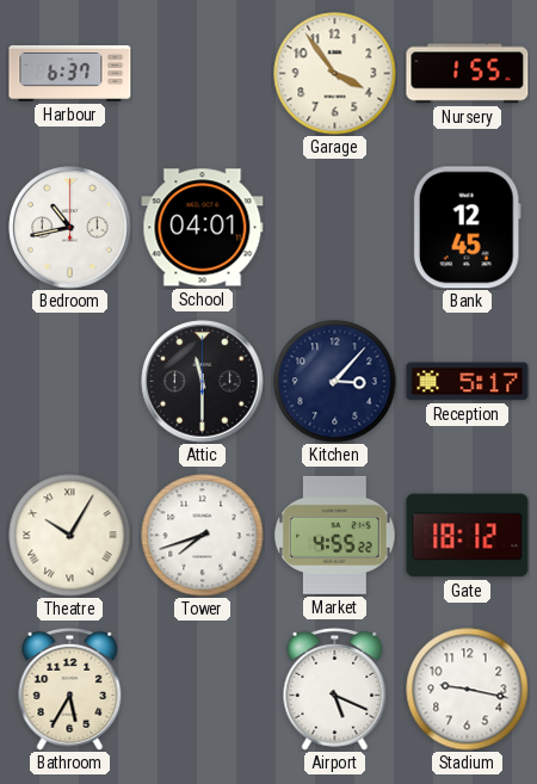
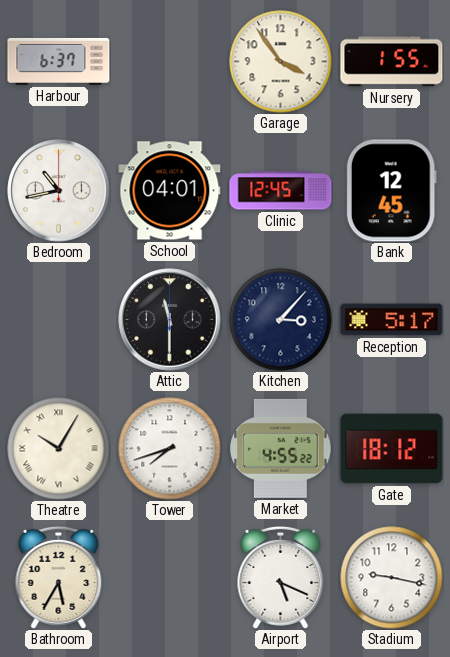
Clinic: none -> 12:45 (281, 191)
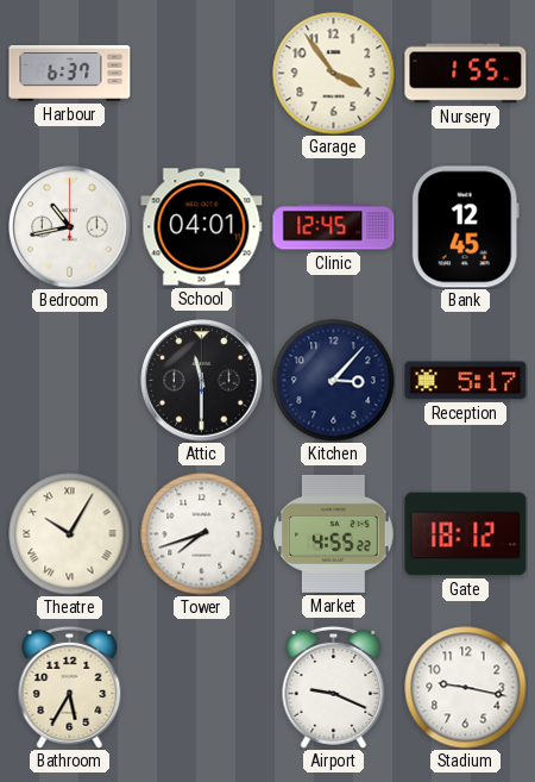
Airport: 5:19 -> 9:19 (334, 687)
